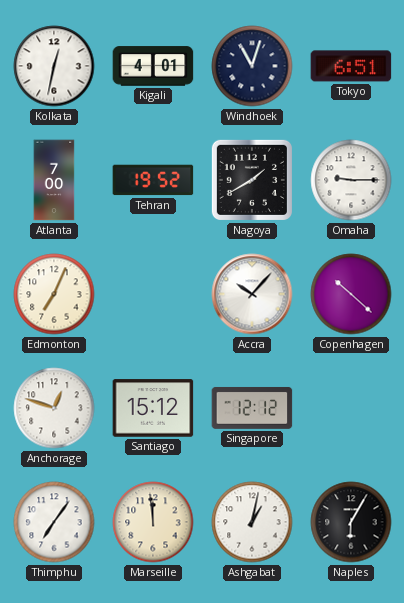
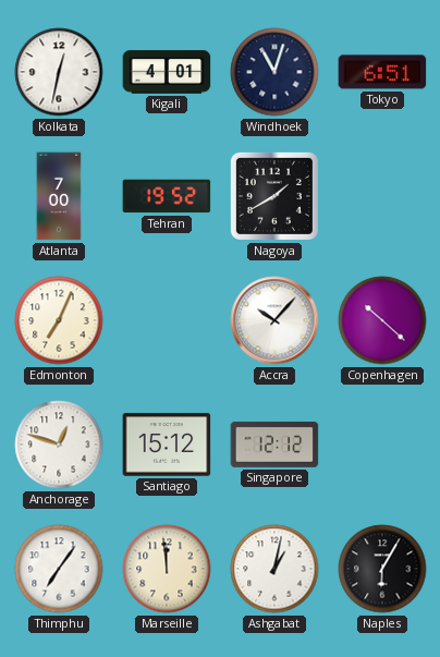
Omaha: 9:15 -> none (351, 180)
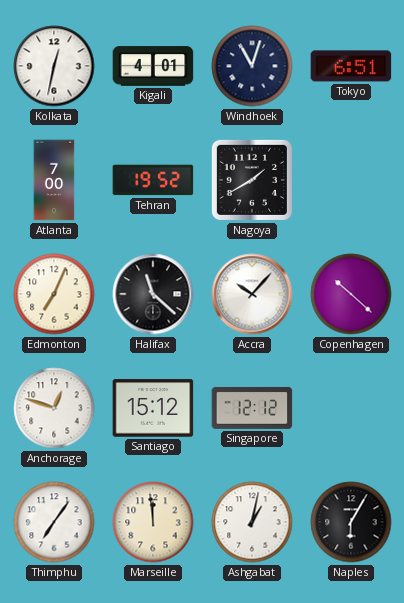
Halifax: none -> 11:22 (153, 294)
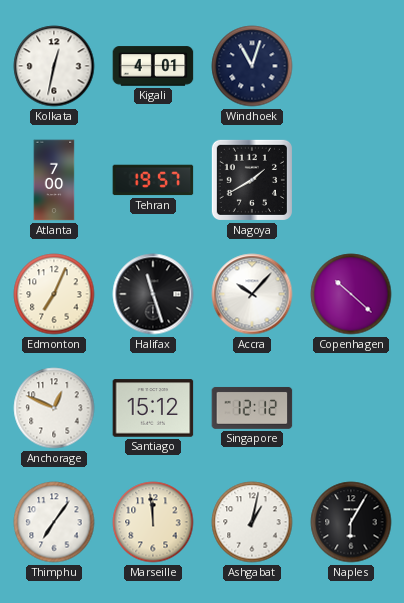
Tokyo: 6:51 -> none (351, 66)
Tehran: 19:52 -> 19:57 (153, 180)
Halifax: 11:22 -> 11:27 (153, 294)
Anchorage: 12:48 -> 12:49 (54, 408)
